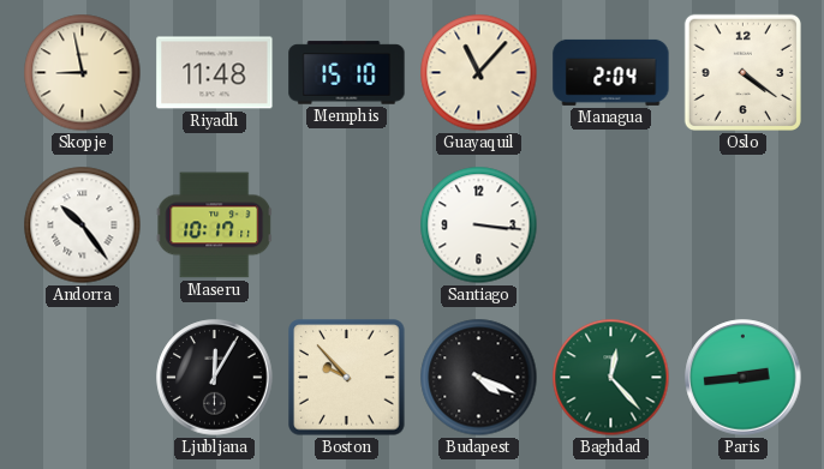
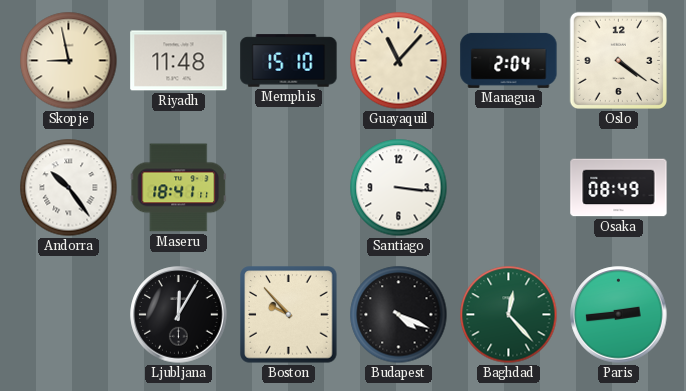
Maseru: 10:17 -> 18:41 (179, 188)
Osaka: none -> 08:49 (619, 188)
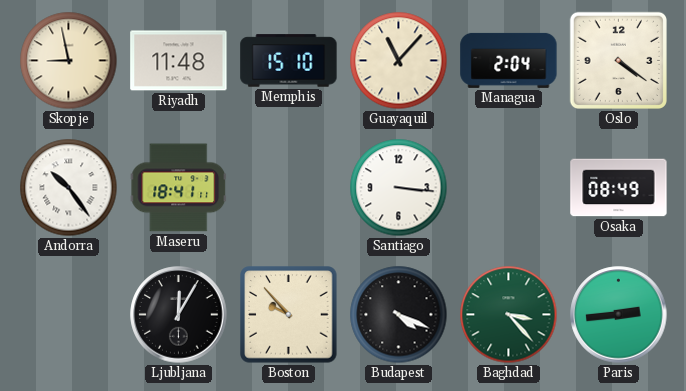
Baghdad: 12:23 -> 3:23 (509, 315)
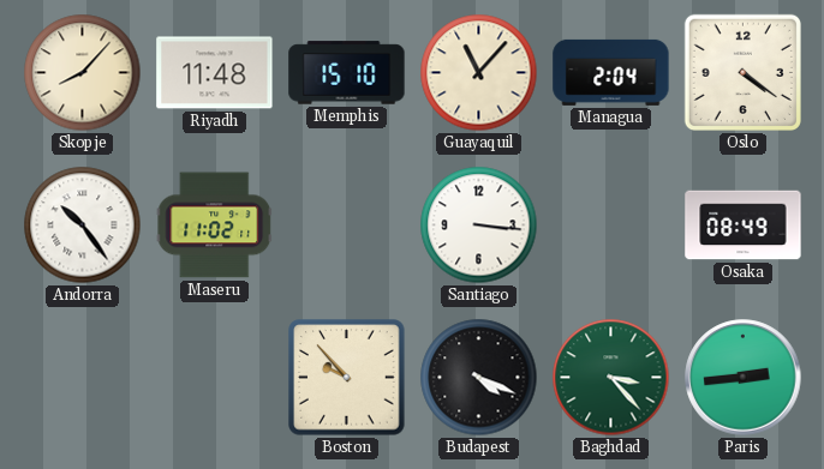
Skopje: 8:58 -> 8:07 (83, 73)
Maseru: 18:41 -> 11:02 (215, 226)
Ljubljana: 12:05 -> none (179, 315)
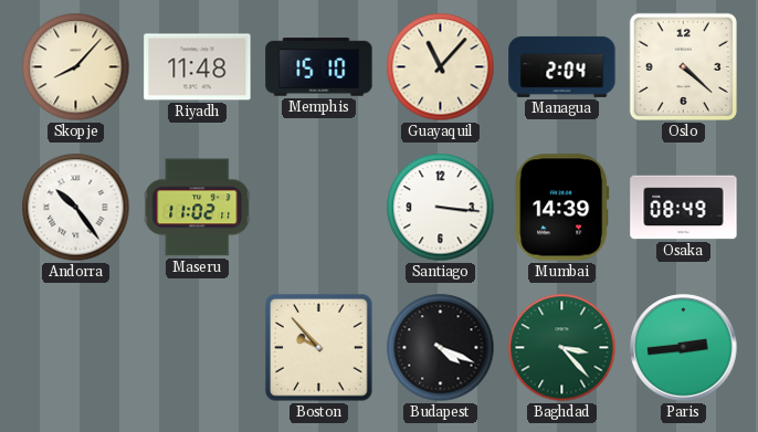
Oslo: 4:21 -> 4:22 (683, 66)
Mumbai: none -> 14:39 (562, 208)
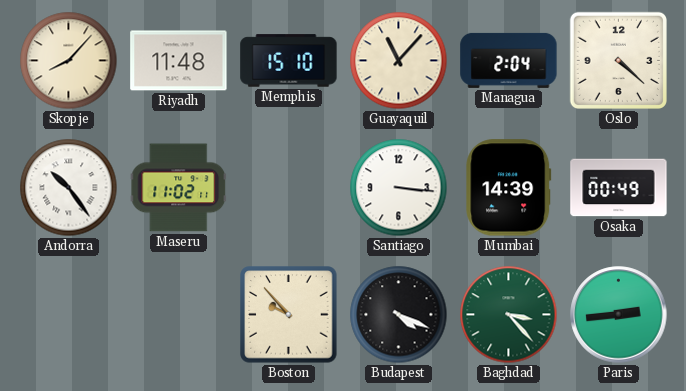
Osaka: 08:49 -> 00:49 (619, 188)
